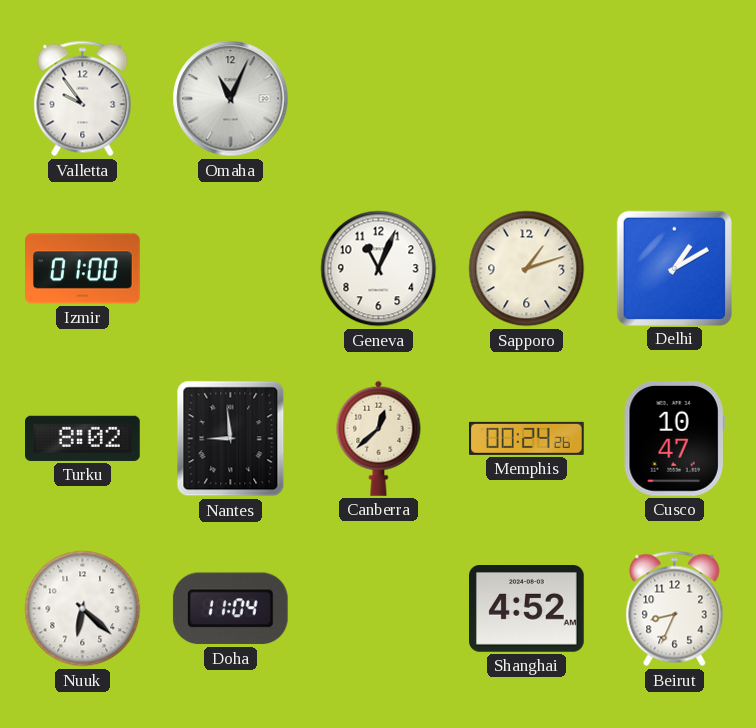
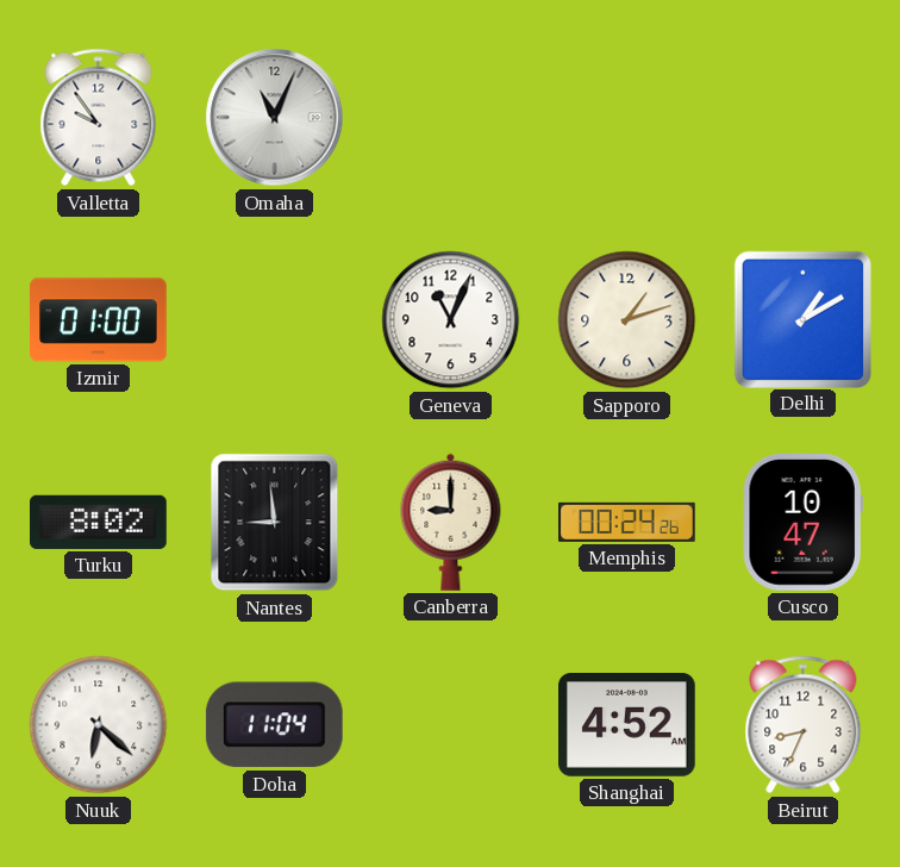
Canberra: 12:38 -> 9:00 (451, 522)
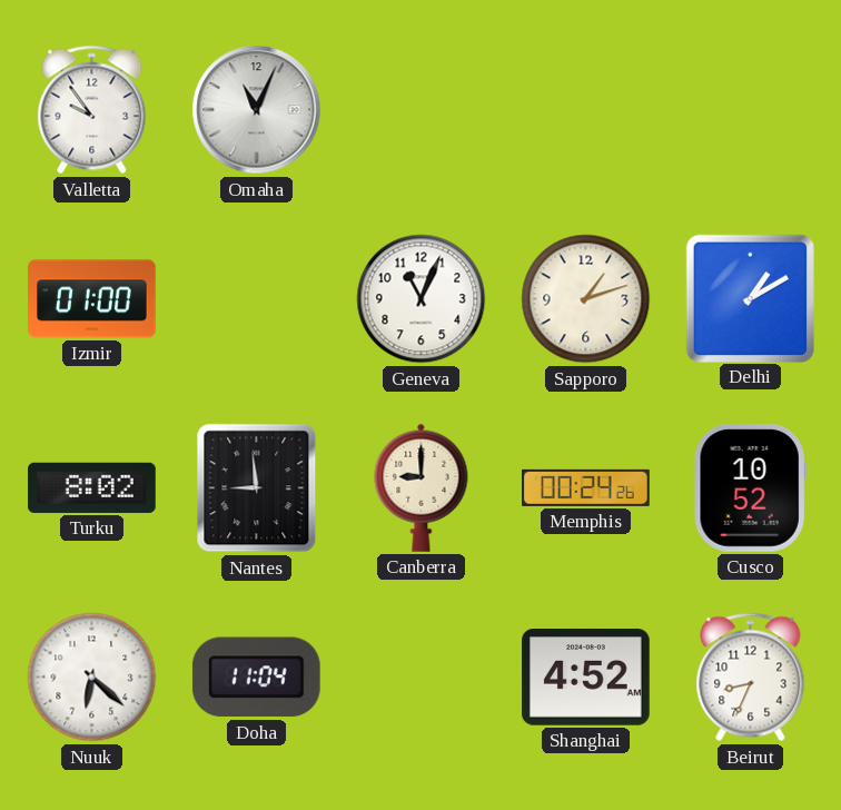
Cusco: 10:47 -> 10:52 (750, 488)
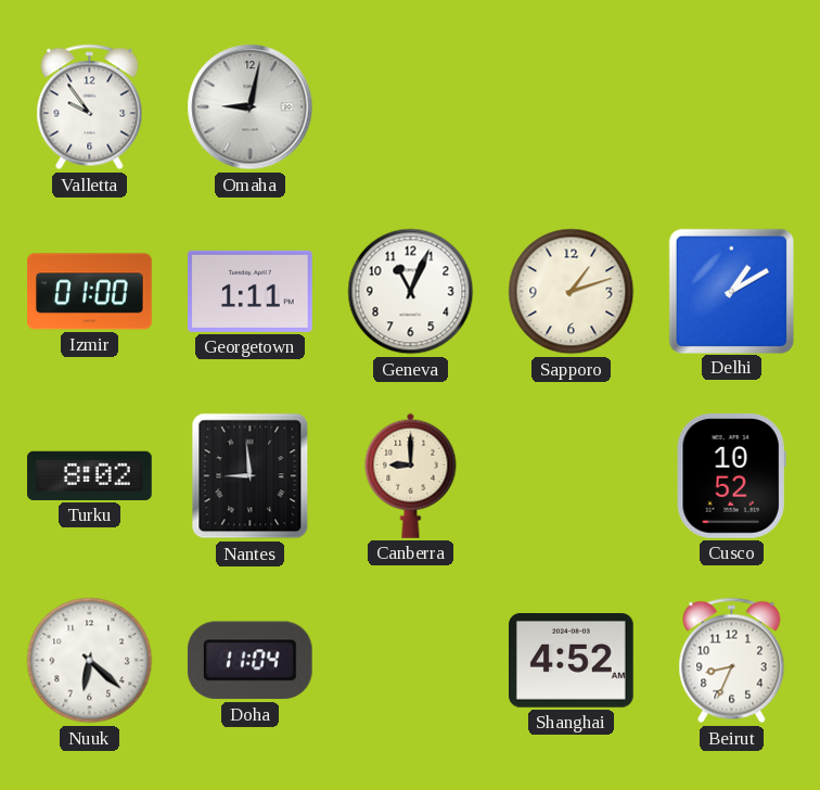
Omaha: 11:04 -> 9:02 (251, 107)
Georgetown: none -> 1:11 (251, 291)
Memphis: 00:24 -> none (586, 487)
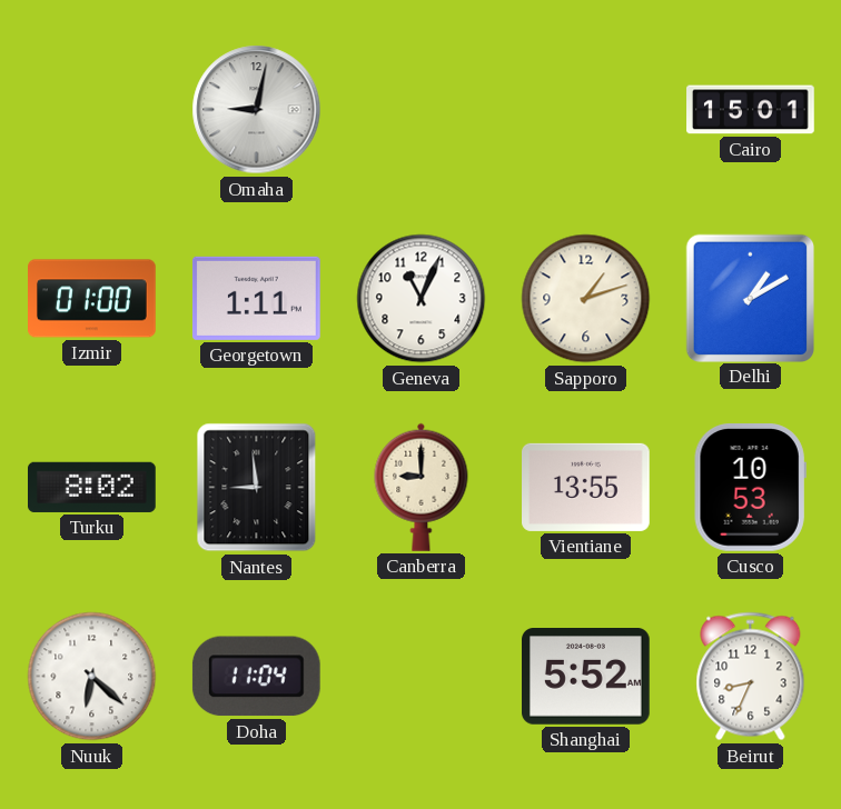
Valletta: 9:54 -> none (90, 107)
Cairo: none -> 15:01 (751, 110)
Vientiane: none -> 13:55 (586, 487)
Cusco: 10:52 -> 10:53 (750, 488)
Shanghai: 4:52 -> 5:52 (586, 677)
